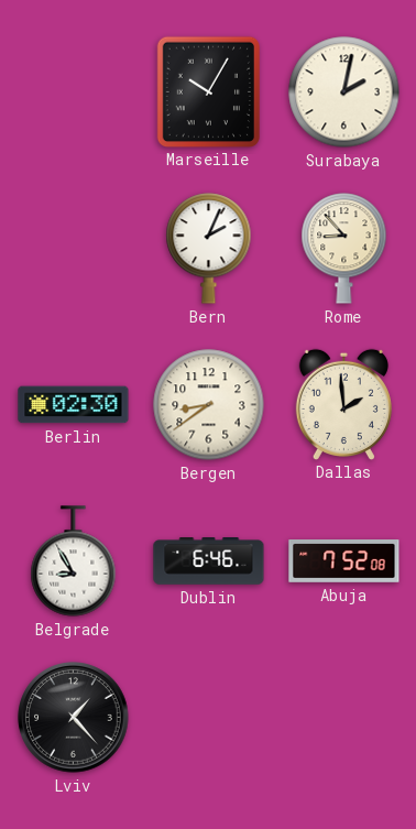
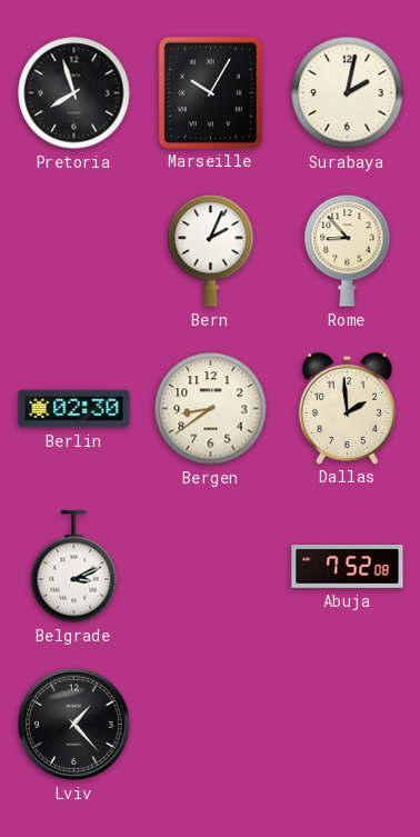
Pretoria: none -> 7:57 (74, 93)
Belgrade: 8:55 -> 3:11 (74, 567)
Dublin: 6:46 -> none (209, 561)
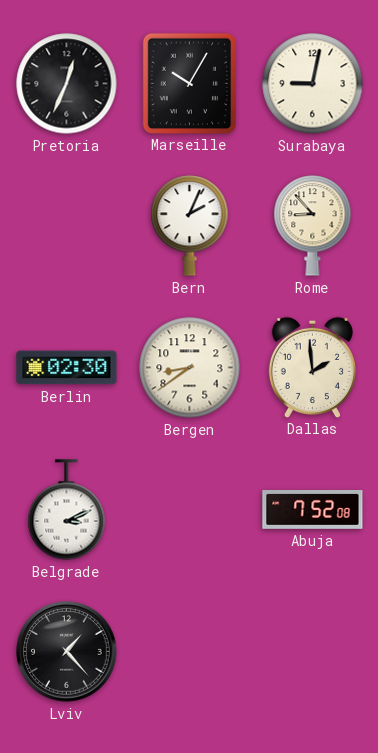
Pretoria: 7:57 -> 12:34 (67, 84)
Surabaya: 2:02 -> 9:02 (313, 84)
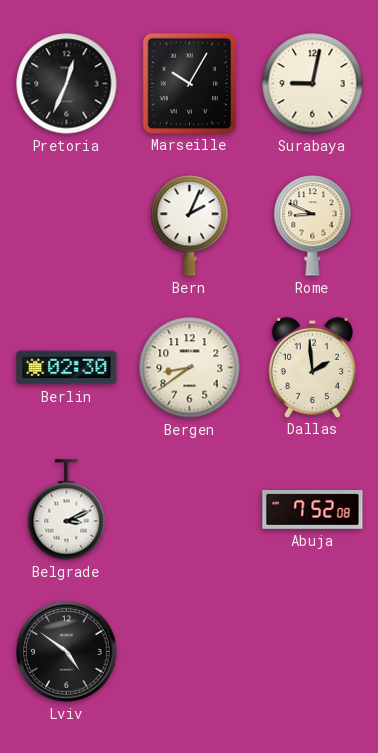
Rome: 8:53 -> 8:49 (313, 226)
Lviv: 1:23 -> 4:51 (67, 652)
